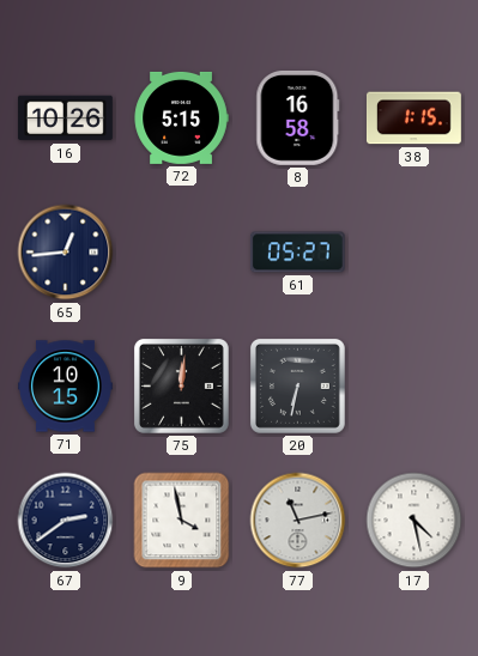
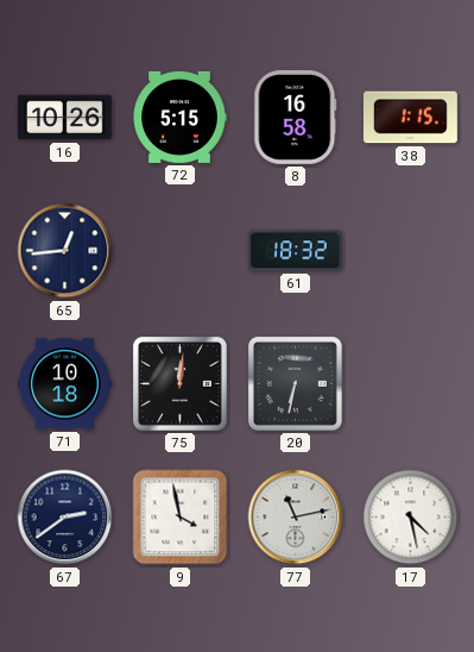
61: 05:27 -> 18:32 (295, 251)
71: 10:15 -> 10:18 (65, 384)
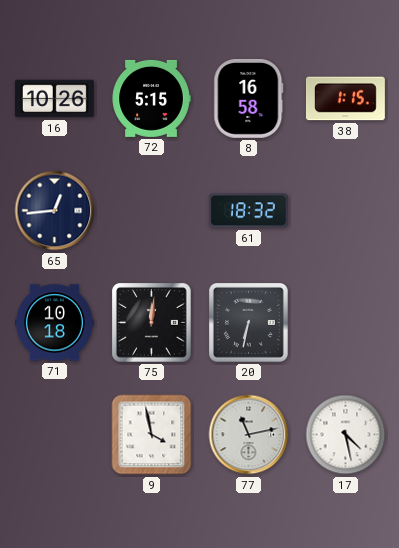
67: 2:39 -> none (65, 518)
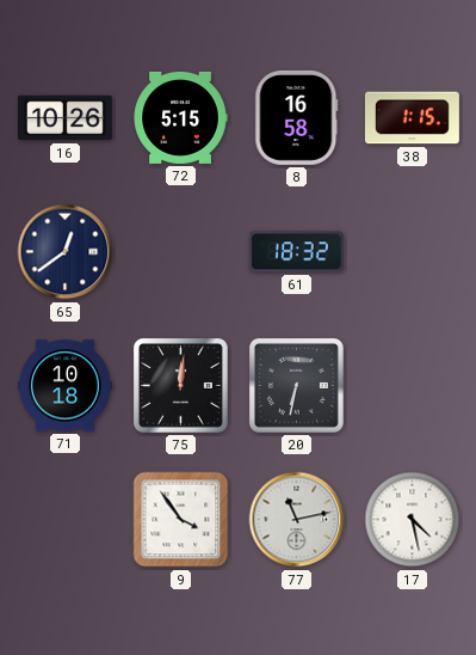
65: 12:44 -> 12:39 (66, 252)
9: 3:58 -> 3:54 (181, 520)
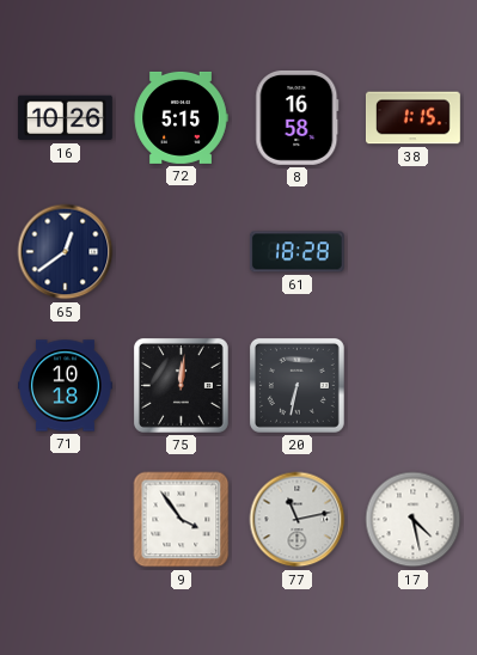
61: 18:32 -> 18:28 (296, 252)
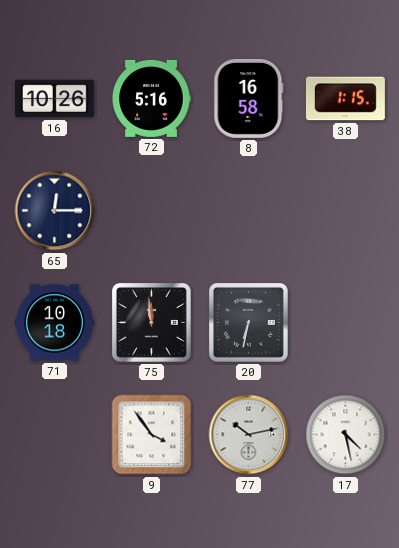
72: 5:15 -> 5:16 (151, 98)
65: 12:39 -> 12:15 (55, 211)
61: 18:28 -> none (296, 252)
75: 12:01 -> 11:59 (151, 322)
77: 11:13 -> 10:13 (249, 435)
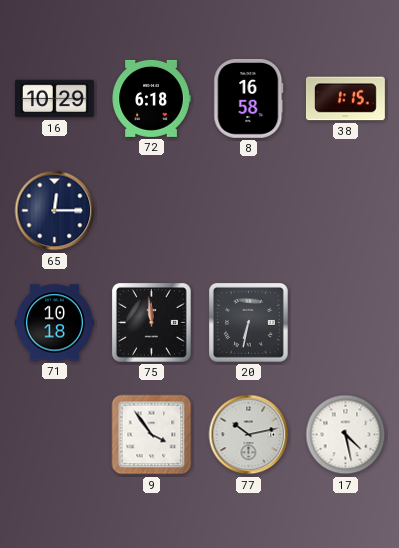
16: 10:26 -> 10:29 (54, 99)
72: 5:16 -> 6:18 (151, 98)
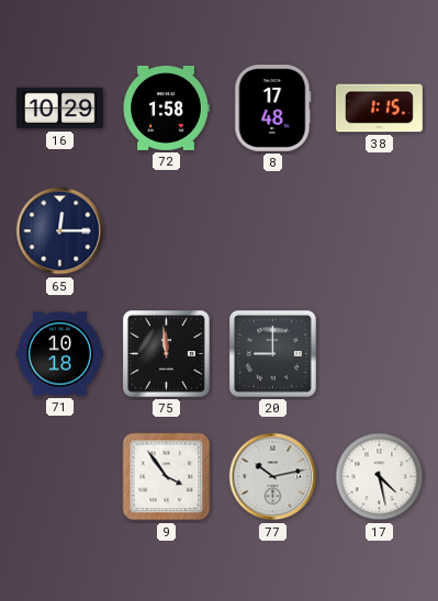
72: 6:18 -> 1:58 (166, 107)
8: 16:58 -> 17:48 (273, 107)
20: 6:32 -> 9:00 (272, 353)
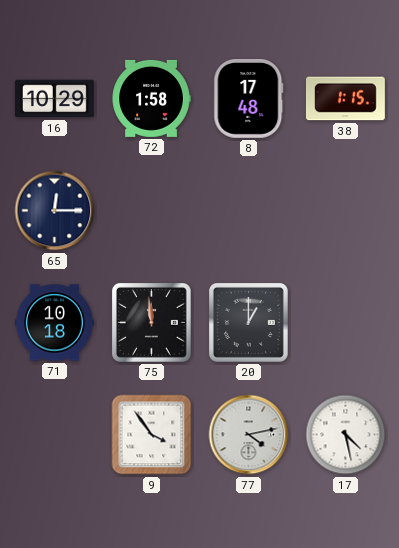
20: 9:00 -> 1:00 (248, 322)
77: 10:13 -> 4:13 (249, 435)
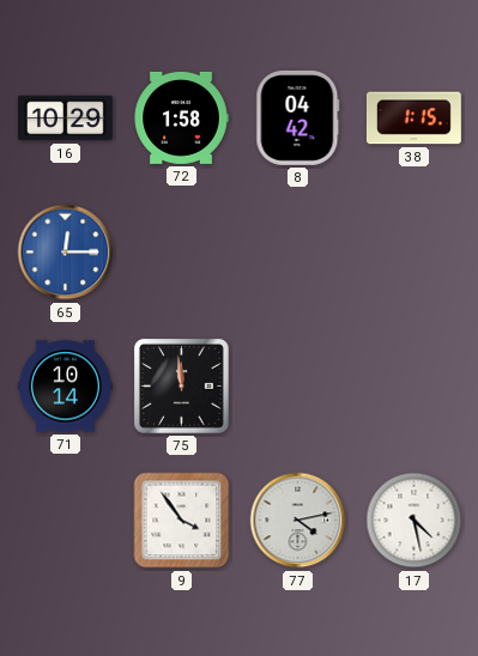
8: 17:48 -> 04:42 (298, 117)
65 dial: navy -> blue (66, 253)
71: 10:18 -> 10:14 (66, 387)
20: 1:00 -> none (248, 322)
